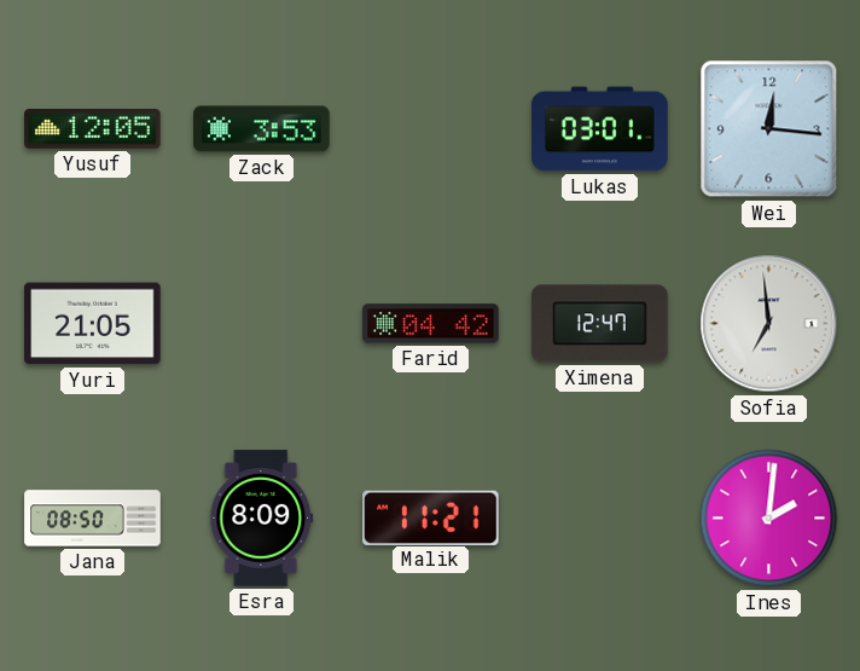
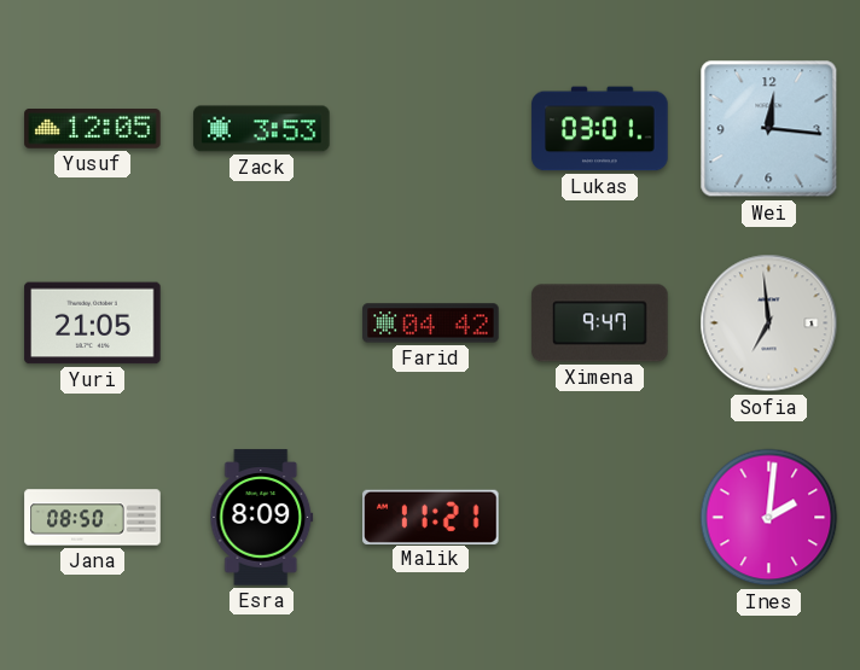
Ximena: 12:47 -> 9:47 (600, 324)
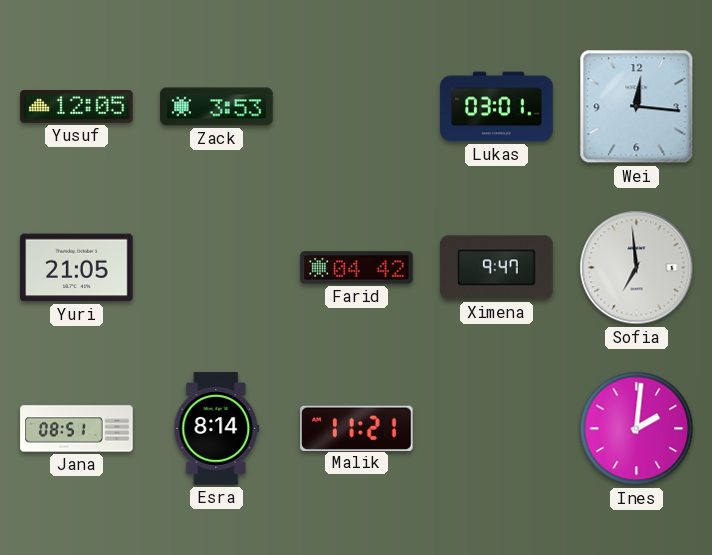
Jana: 08:50 -> 08:51 (77, 429)
Esra: 8:09 -> 8:14 (217, 429)
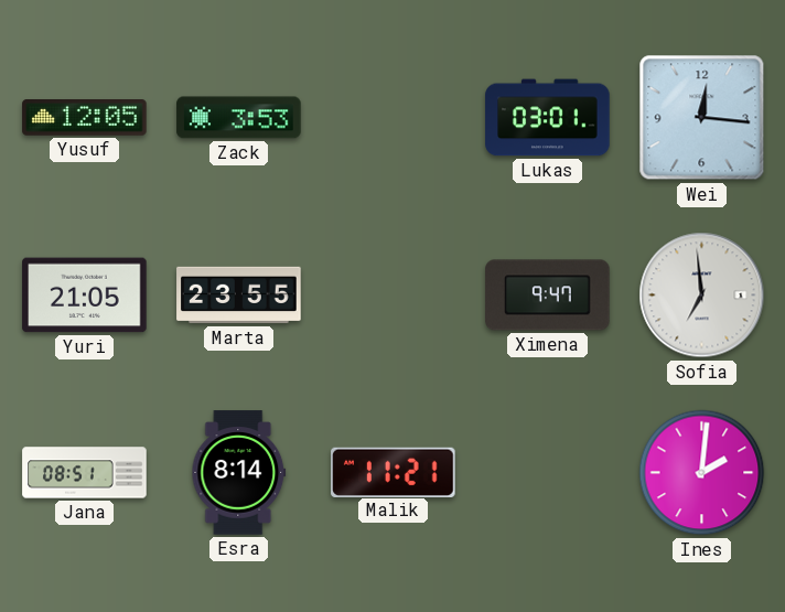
Marta: none -> 23:55 (239, 296)
Farid: 04:42 -> none (357, 268)
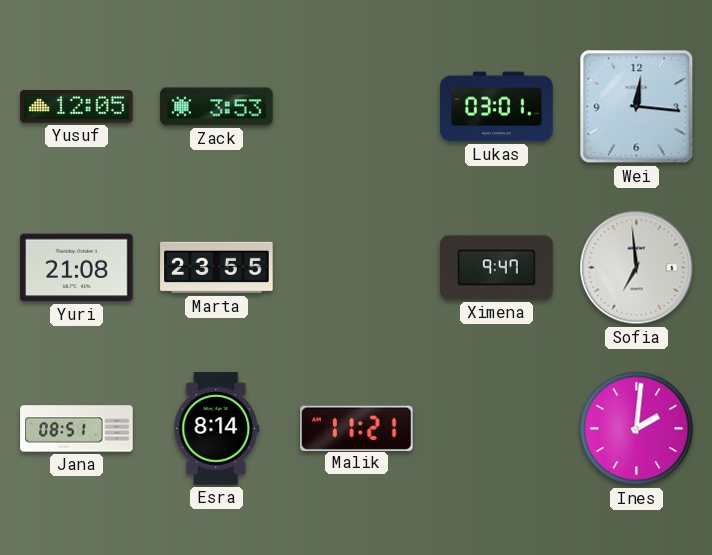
Yuri: 21:05 -> 21:08 (77, 268)
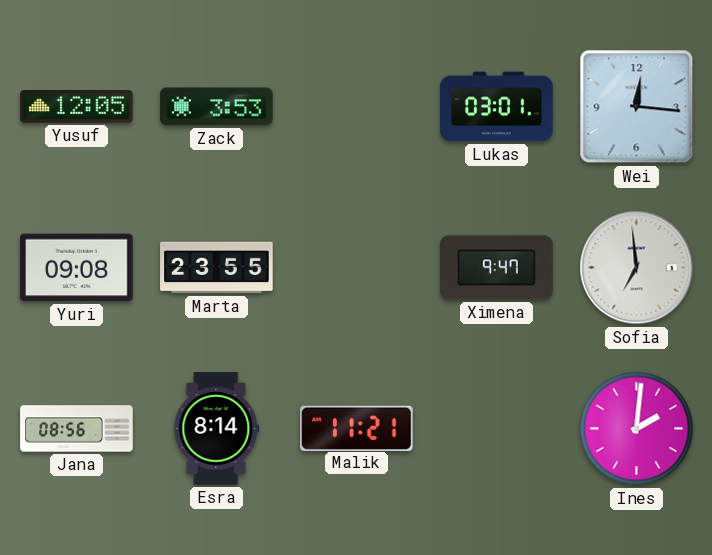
Yuri: 21:08 -> 09:08 (77, 268)
Jana: 08:51 -> 08:56 (77, 429)
